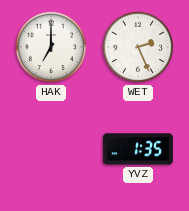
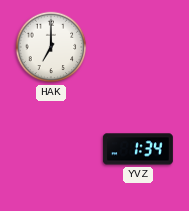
WET: 2:26 -> none (138, 47)
YVZ: 1:35 -> 1:34 (138, 149)
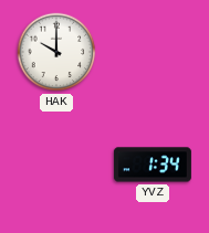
HAK: 7:00 -> 10:00 (56, 52)
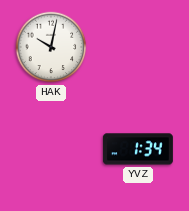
HAK: 10:00 -> 10:02 (51, 47)
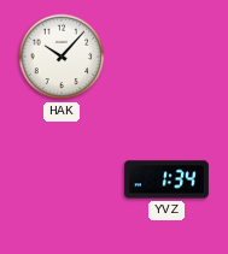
HAK: 10:02 -> 10:07 (62, 57)
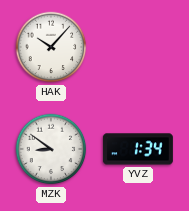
MZK: none -> 8:51 (51, 149)
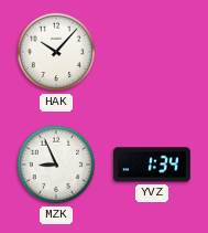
MZK: 8:51 -> 8:56 (56, 165)
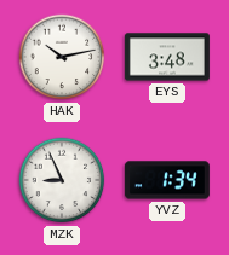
HAK: 10:07 -> 10:13 (62, 57)
EYS: none -> 3:48 (167, 57)
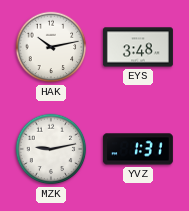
MZK: 8:56 -> 9:13 (51, 149)
YVZ: 1:34 -> 1:31 (138, 149)
